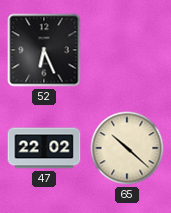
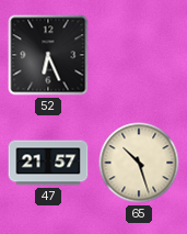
47: 22:02 -> 21:57 (48, 163)
65: 10:22 -> 10:27 (139, 163)
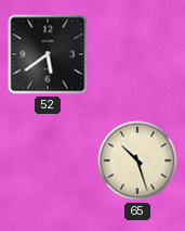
52: 6:26 -> 5:39 (48, 54)
47: 21:57 -> none (48, 163)
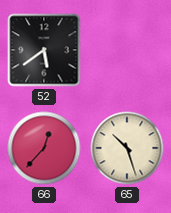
66: none -> 12:37 (44, 148)
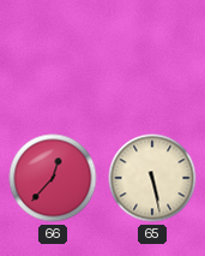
52: 5:39 -> none (44, 50)
65: 10:27 -> 5:28 (152, 178)
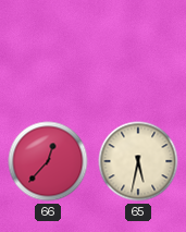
65: 5:28 -> 5:32 (138, 161)
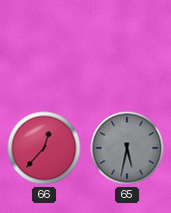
65 dial: cream -> grey (127, 148)
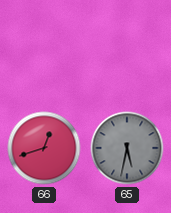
66: 12:37 -> 12:42 (44, 148)
